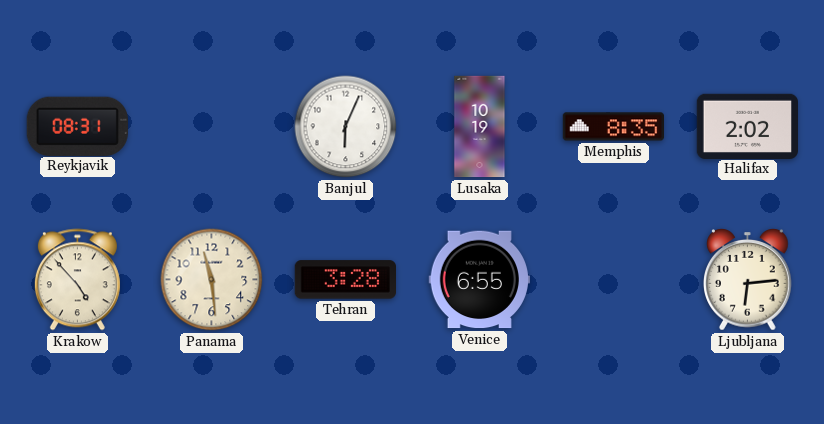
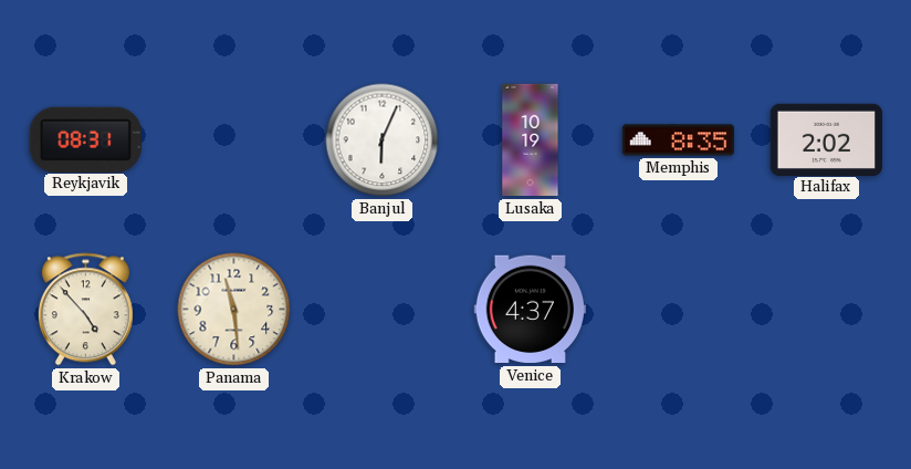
Tehran: 3:28 -> none (345, 280)
Venice: 6:55 -> 4:37 (530, 310)
Ljubljana: 6:14 -> none (748, 280)
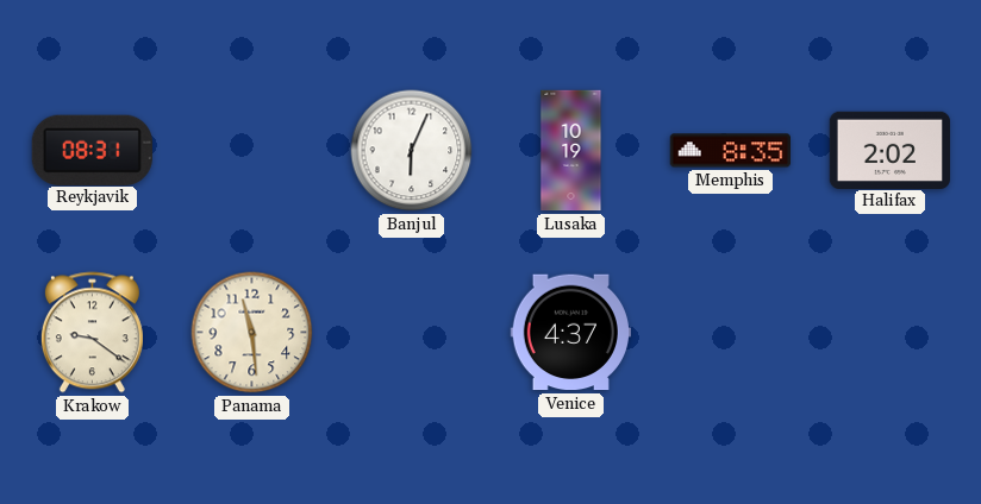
Krakow: 4:53 -> 9:21 (92, 333)
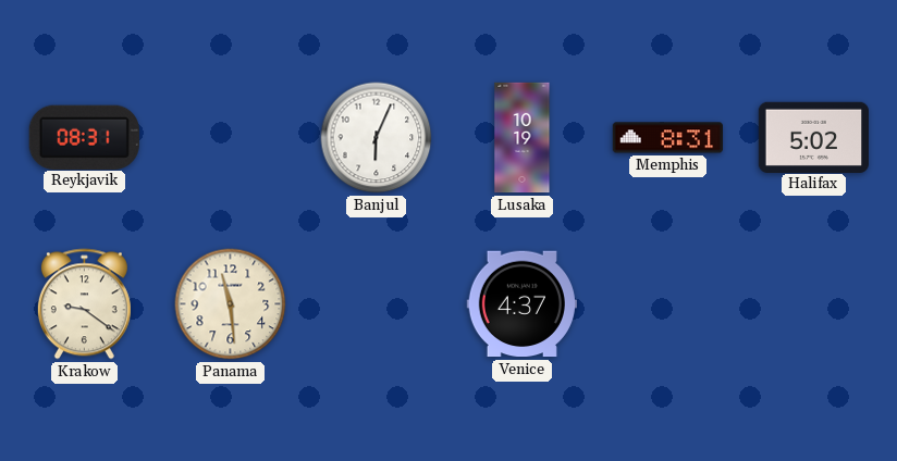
Memphis: 8:35 -> 8:31 (668, 138)
Halifax: 2:02 -> 5:02 (813, 137)
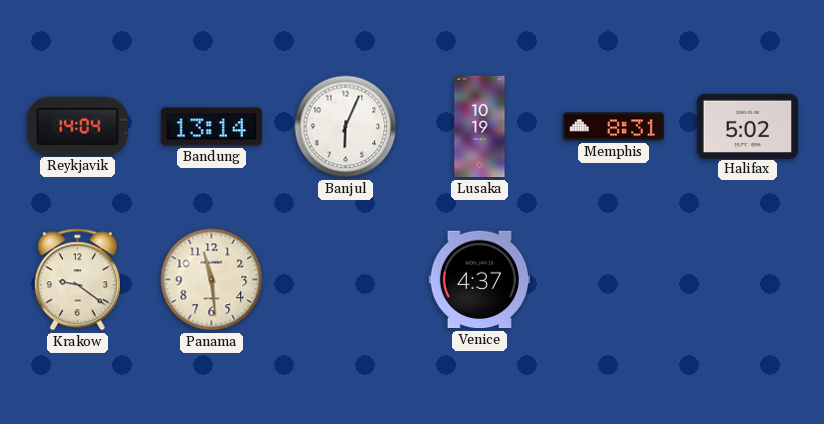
Reykjavik: 08:31 -> 14:04 (77, 126)
Bandung: none -> 13:14 (211, 127)
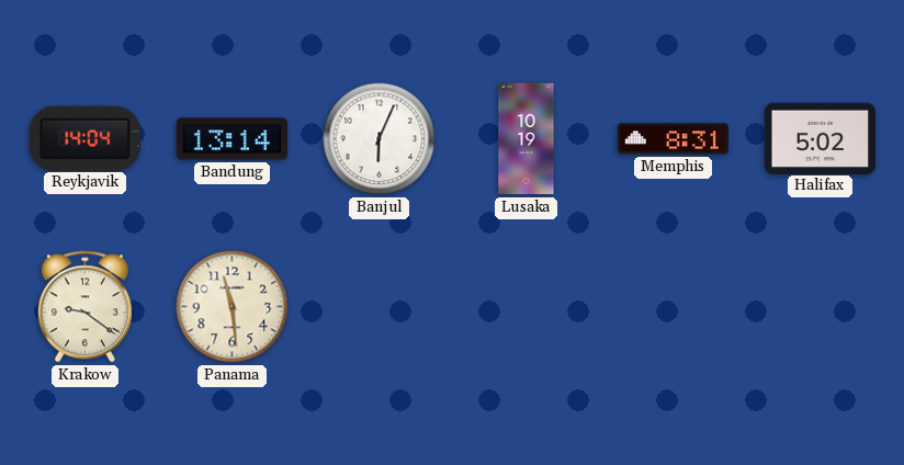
Venice: 4:37 -> none (479, 280)
